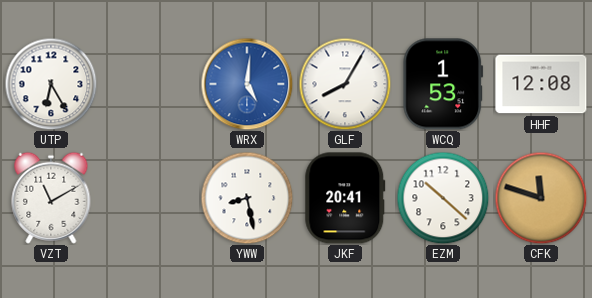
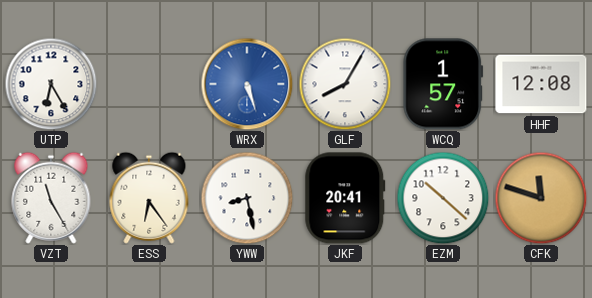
WRX: 5:01 -> 5:27 (247, 84)
WCQ: 1:53 -> 1:57 (443, 84)
VZT: 11:10 -> 11:25 (51, 198)
ESS: none -> 6:24 (149, 198)
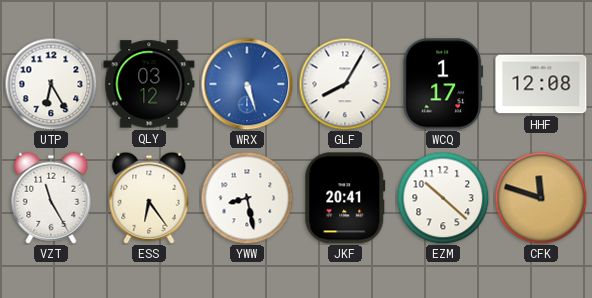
QLY: none -> 03:12 (149, 84)
WCQ: 1:57 -> 1:17 (443, 84)
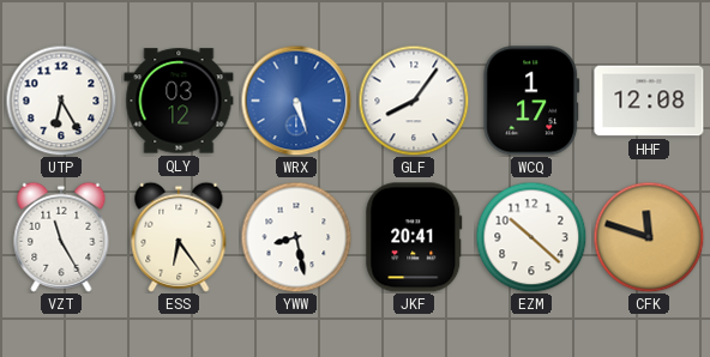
GLF: 8:05 -> 8:06 (414, 101)
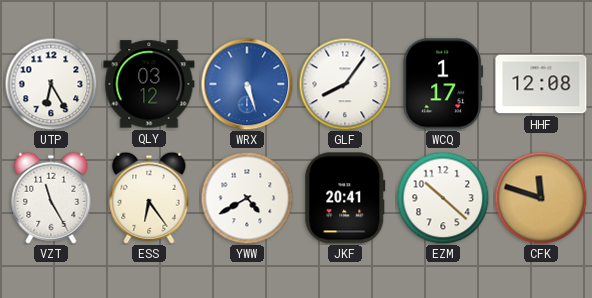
YWW: 8:28 -> 4:40 (247, 198)
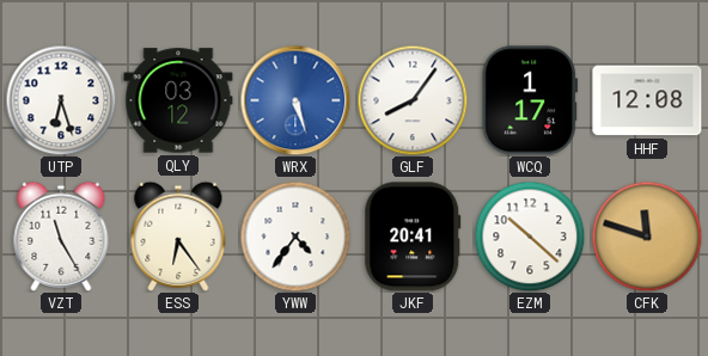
UTP: 6:25 -> 6:27 (61, 100)
YWW: 4:40 -> 4:36 (295, 237)
